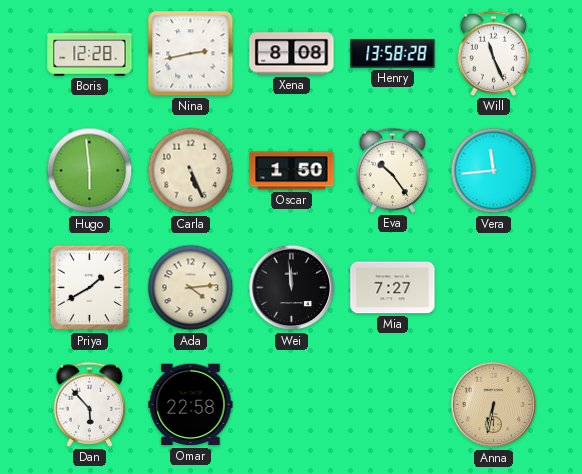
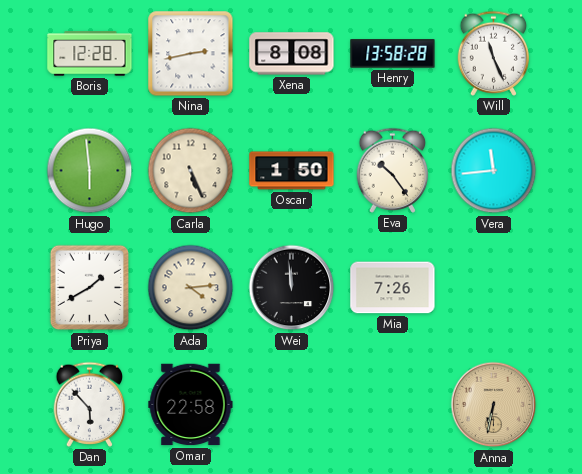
Mia: 7:27 -> 7:26 (393, 288)
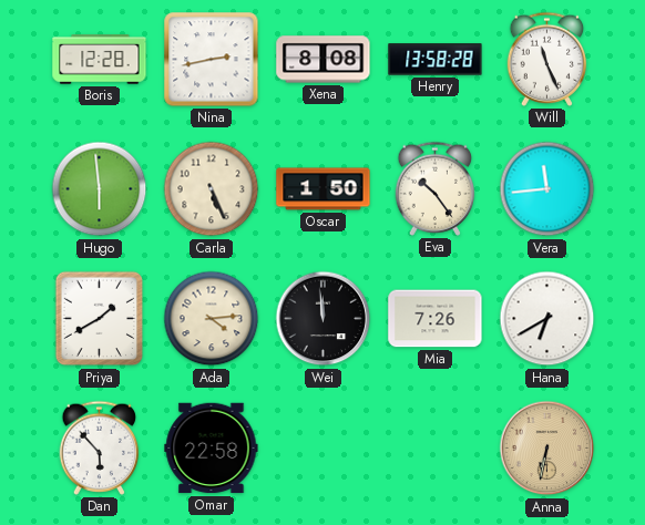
Hana: none -> 6:40 (547, 319)
